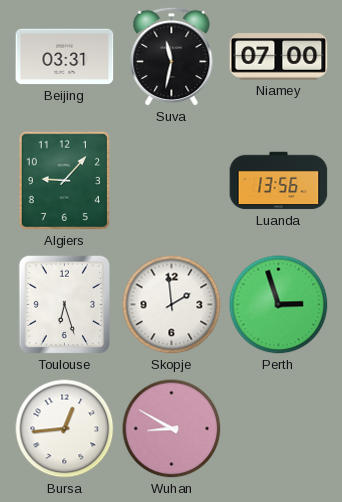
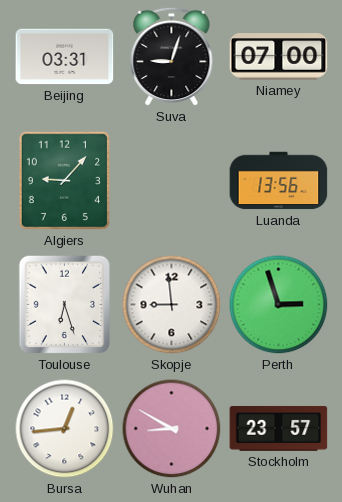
Suva: 11:32 -> 9:03 (172, 57)
Skopje: 1:59 -> 8:59 (172, 305)
Stockholm: none -> 23:57 (279, 428)
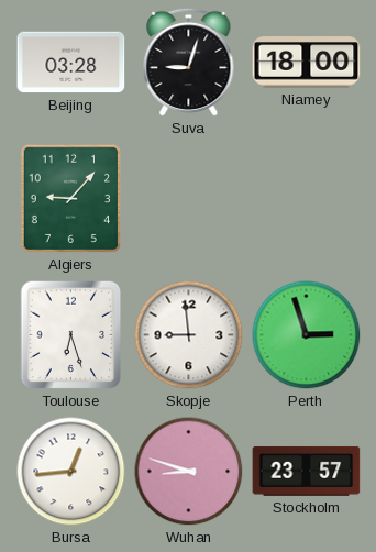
Beijing: 03:31 -> 03:28 (71, 63)
Niamey: 07:00 -> 18:00 (307, 63)
Luanda: 13:56 -> none (279, 181)
Wuhan: 8:50 -> 8:48 (189, 472)
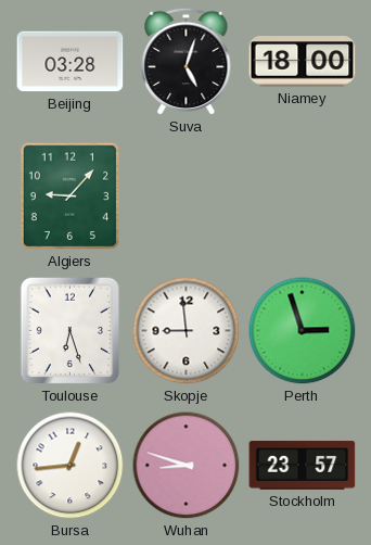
Suva: 9:03 -> 5:03 (187, 62)
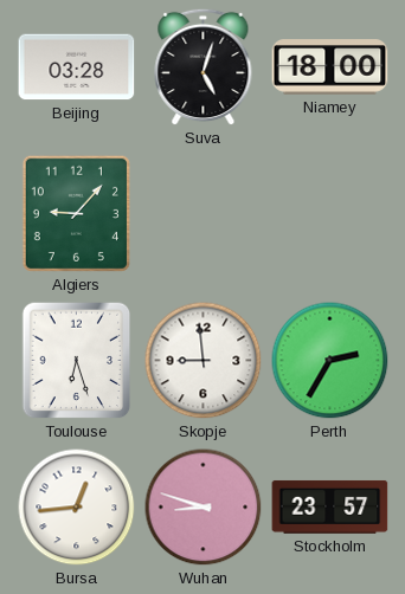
Perth: 2:57 -> 2:35 (330, 361)
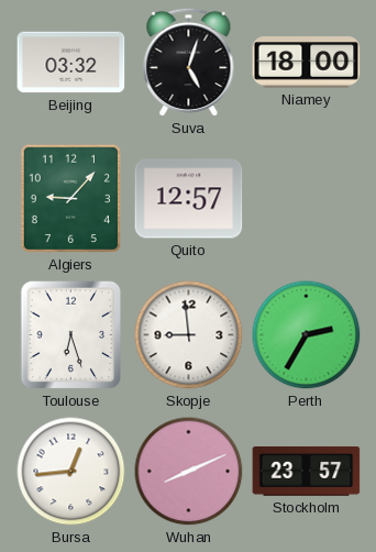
Beijing: 03:28 -> 03:32 (71, 63)
Quito: none -> 12:57 (189, 199)
Wuhan: 8:48 -> 8:11 (189, 472)
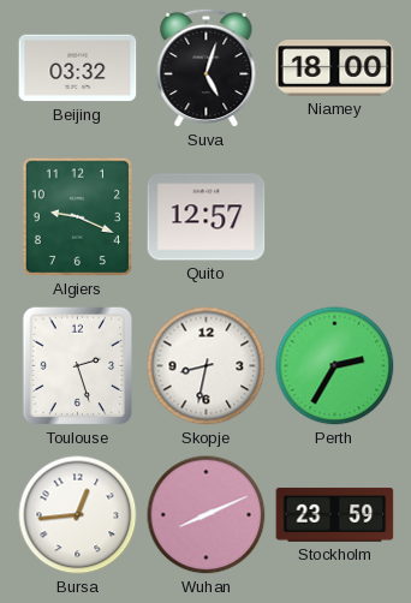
Algiers: 9:07 -> 9:19 (77, 216)
Toulouse: 6:27 -> 2:27 (78, 366)
Skopje: 8:59 -> 8:32 (207, 366)
Stockholm: 23:57 -> 23:59 (335, 514)
